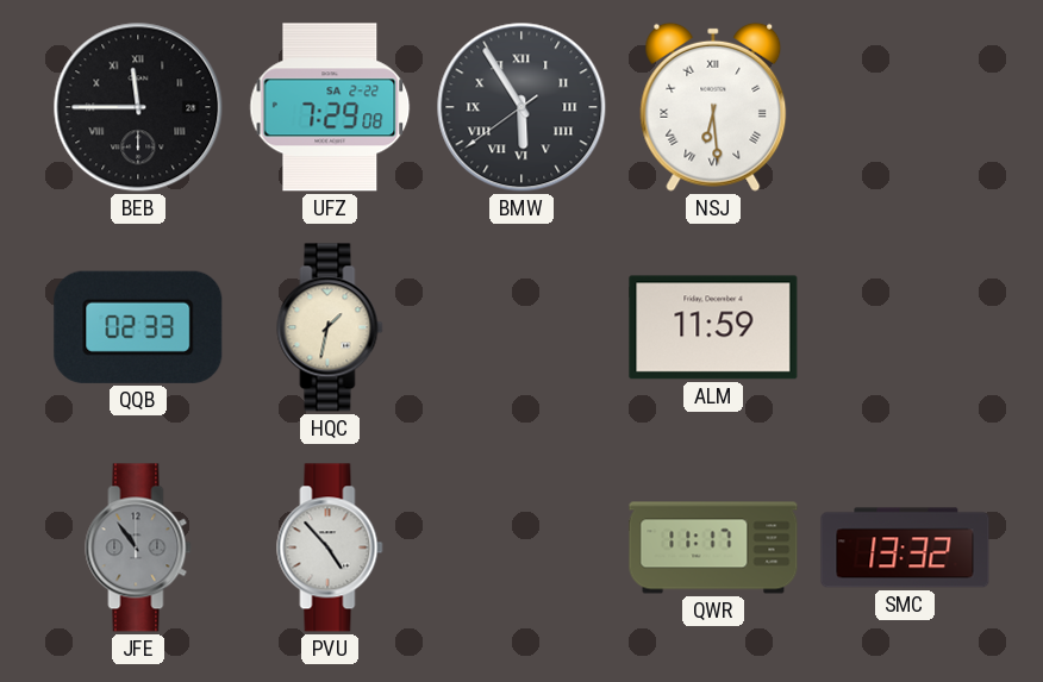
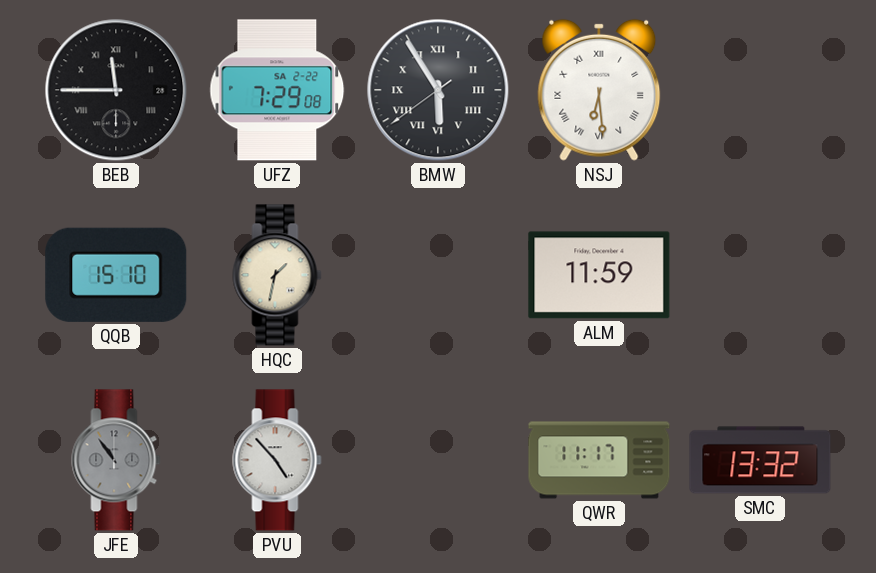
QQB: 02:33 -> 15:10 (116, 275)
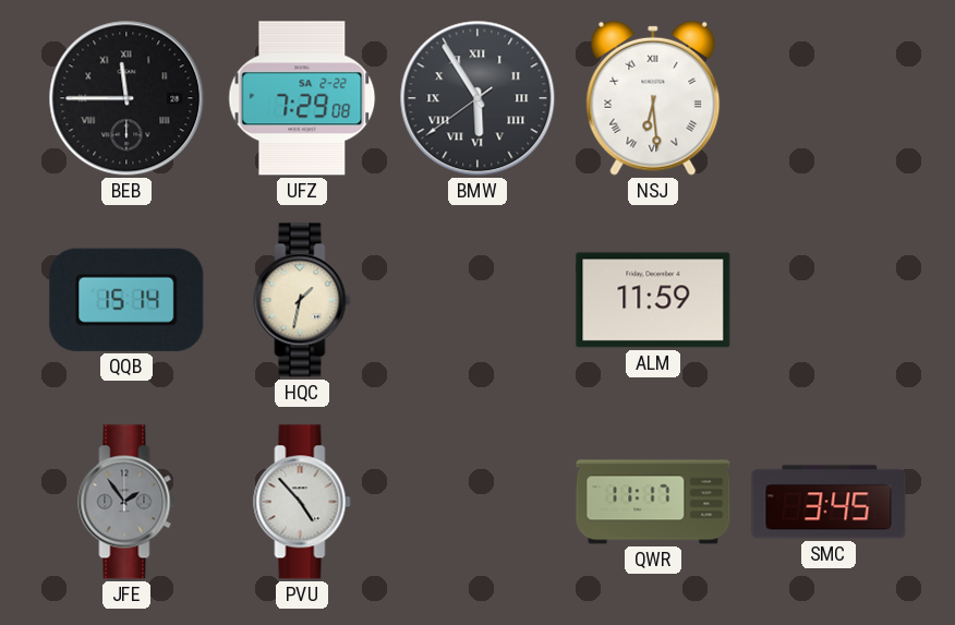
QQB: 15:10 -> 15:14 (126, 300)
JFE: 10:54 -> 1:54 (126, 502)
SMC: 13:32 -> 3:45 (829, 502)
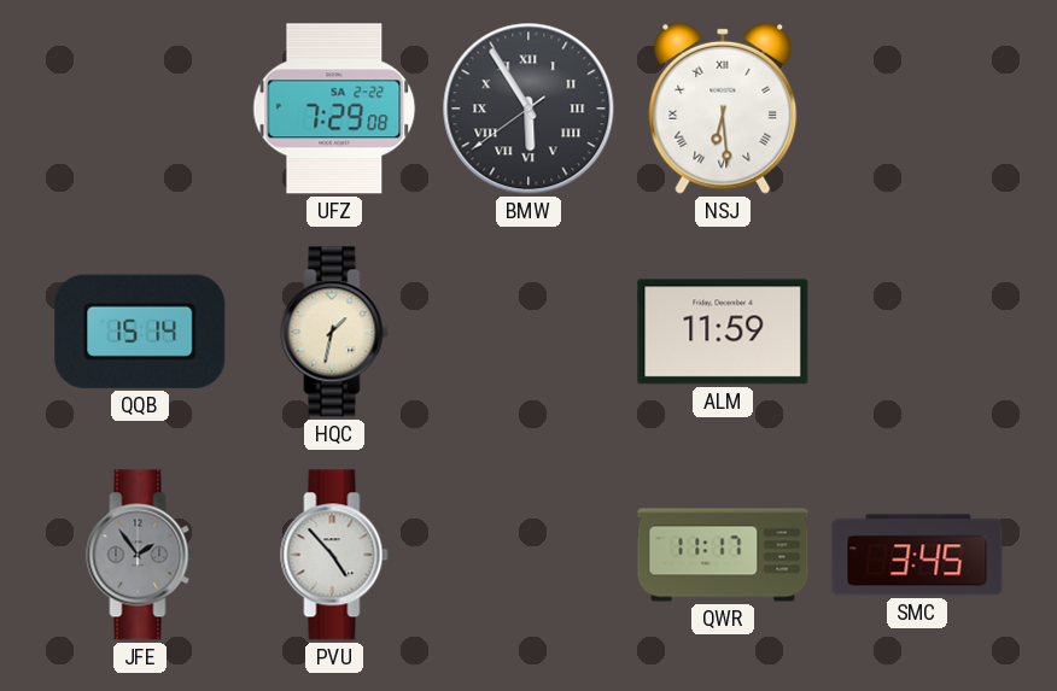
BEB: 11:45 -> none (126, 98)
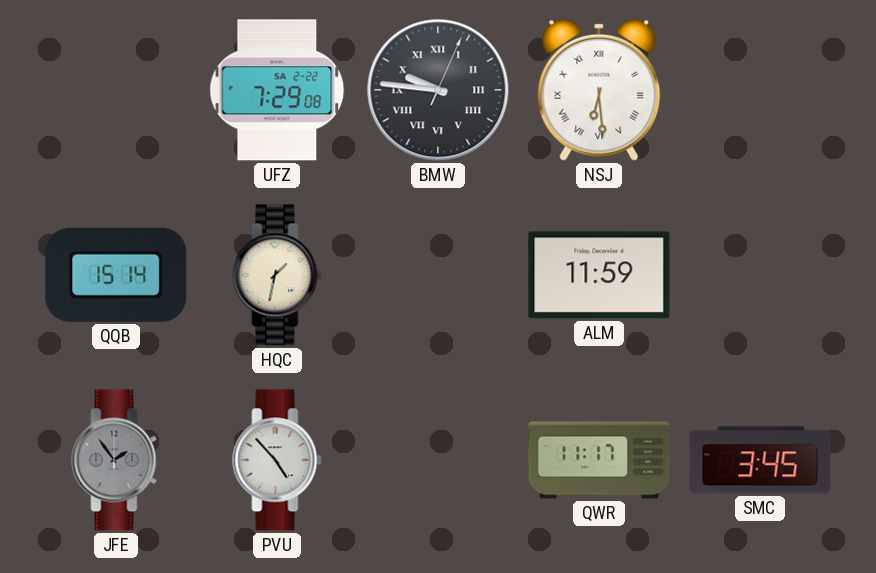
BMW: 5:54 -> 9:46 (438, 90)
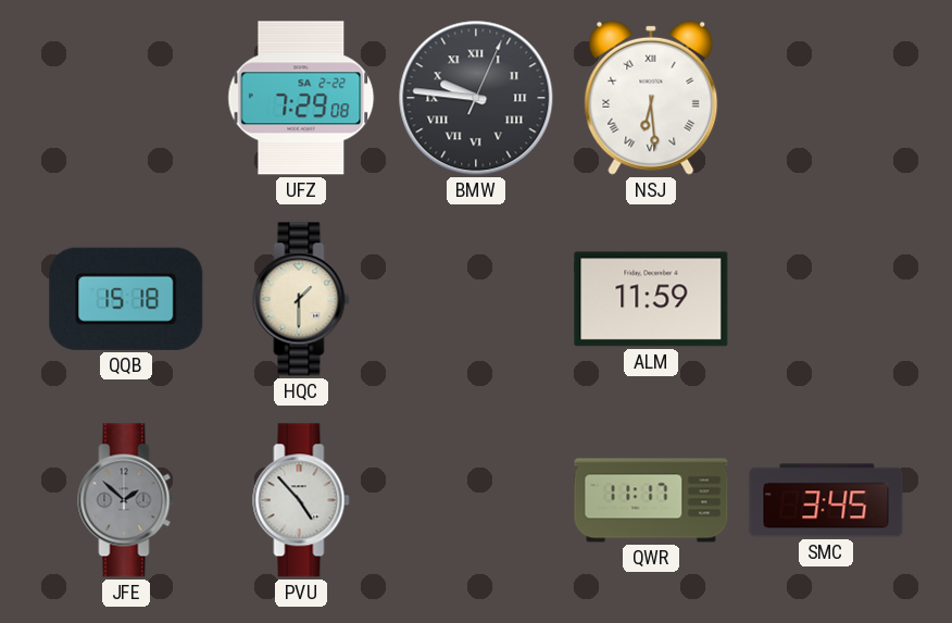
QQB: 15:14 -> 15:18 (126, 299)
HQC: 1:32 -> 1:30 (301, 299)
JFE: 1:54 -> 1:52 (126, 500)
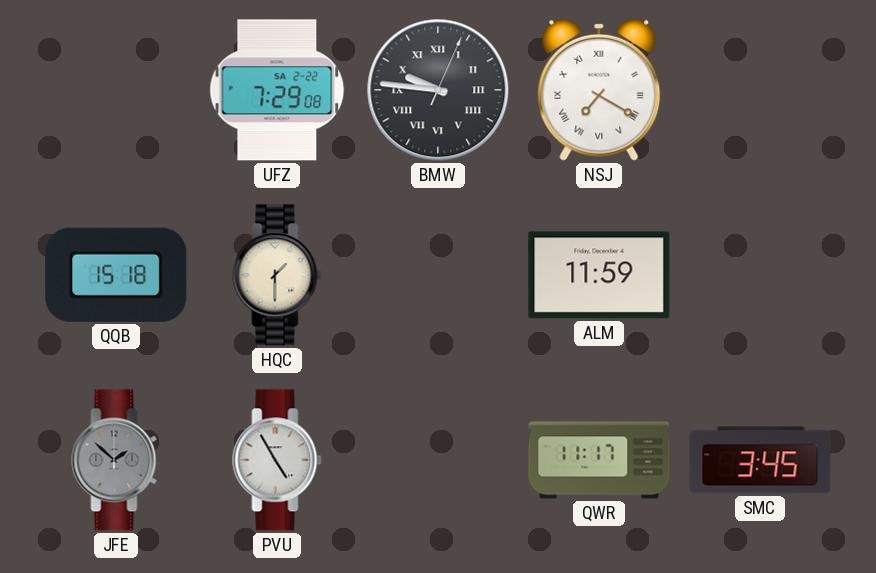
NSJ: 6:29 -> 7:20 (599, 90)
PVU: 4:53 -> 4:55 (277, 460)
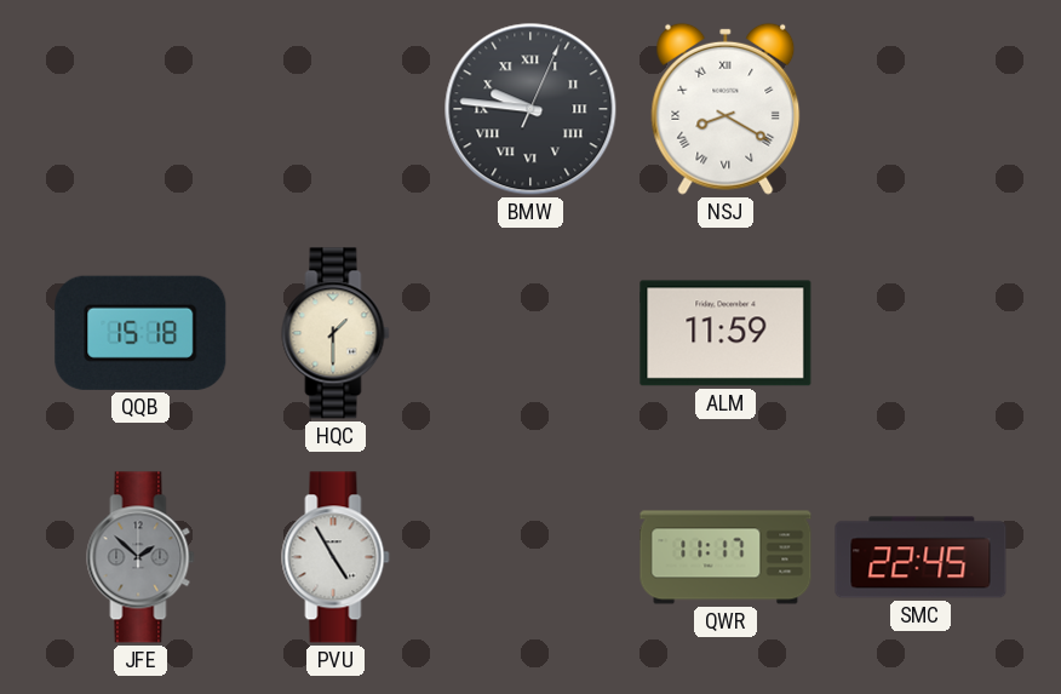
UFZ: 7:29 -> none (277, 90)
NSJ: 7:20 -> 8:20 (726, 109)
SMC: 3:45 -> 22:45 (921, 557)
